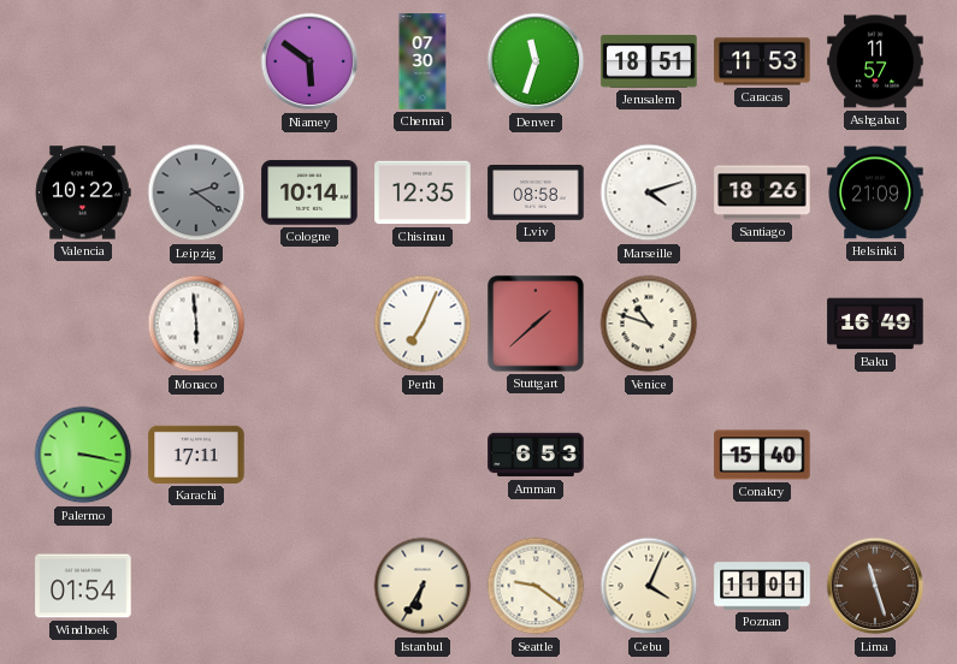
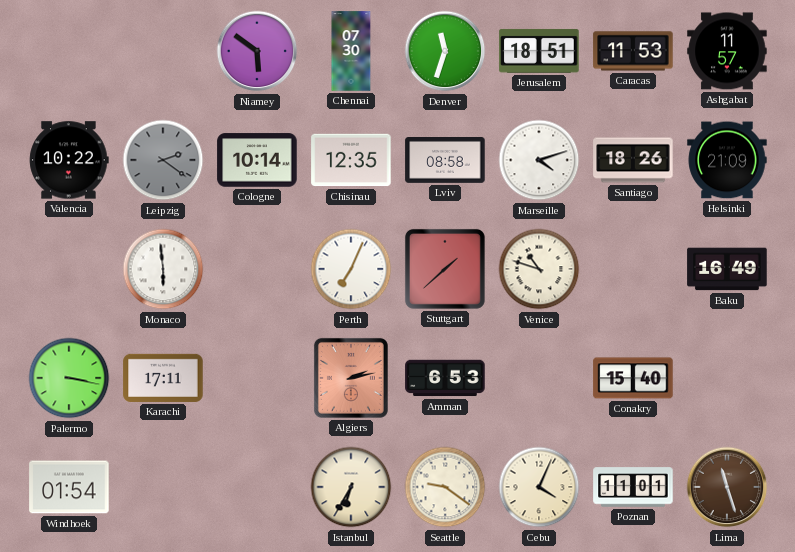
Algiers: none -> 2:13 (351, 378)
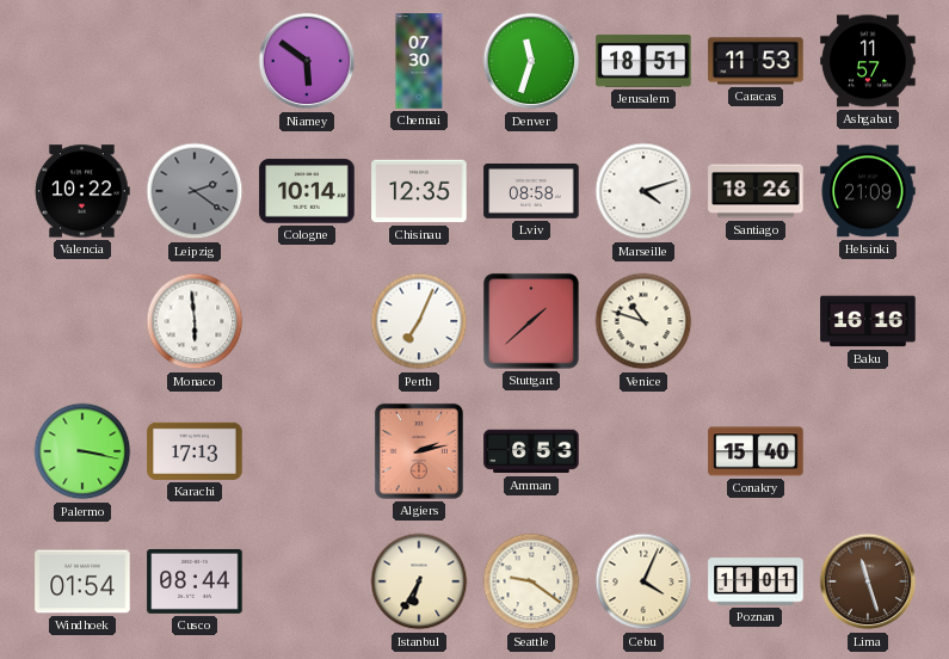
Baku: 16:49 -> 16:16 (868, 321)
Karachi: 17:11 -> 17:13 (195, 451)
Cusco: none -> 08:44 (195, 581)
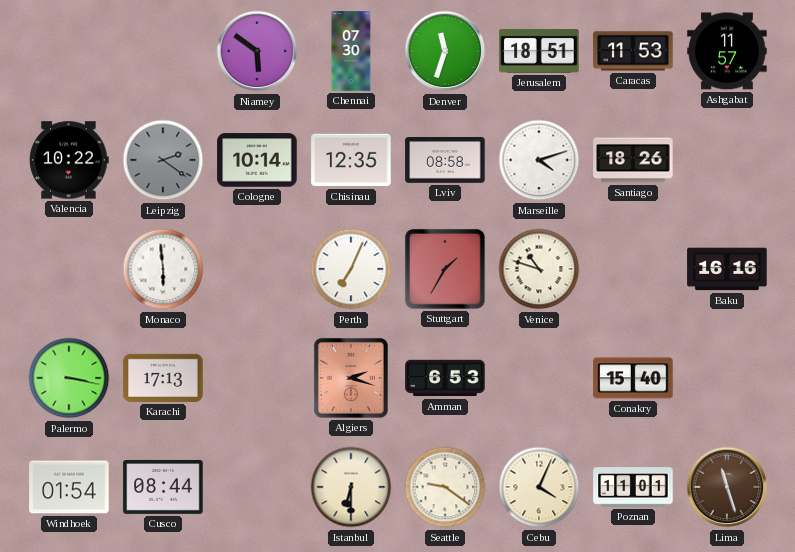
Helsinki: 21:09 -> none (868, 191)
Stuttgart: 1:38 -> 1:35 (445, 269)
Algiers: 2:13 -> 2:18 (351, 378)
Istanbul: 6:35 -> 6:30 (351, 487)
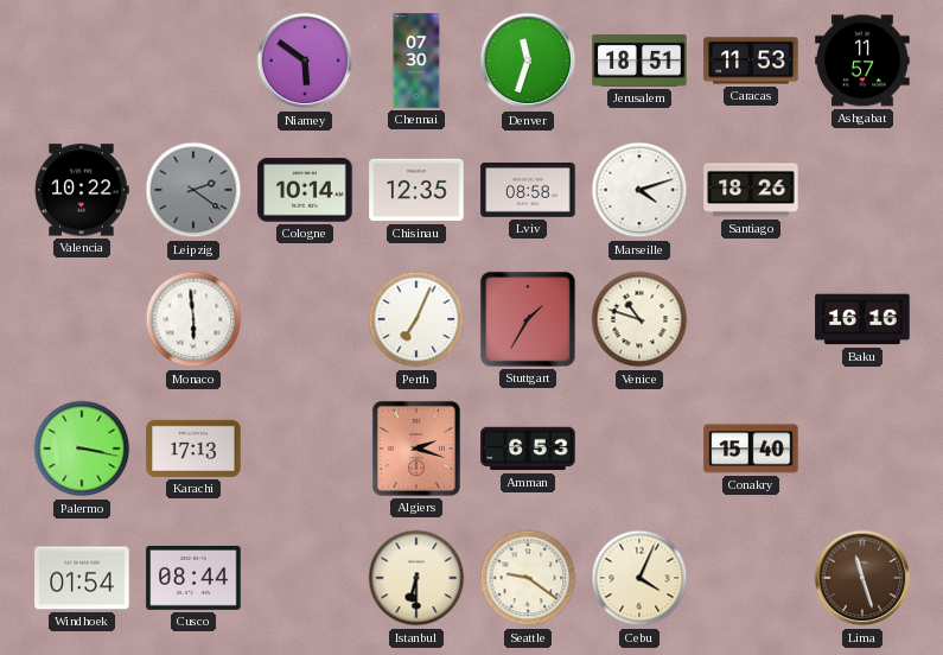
Poznan: 11:01 -> none (633, 487)
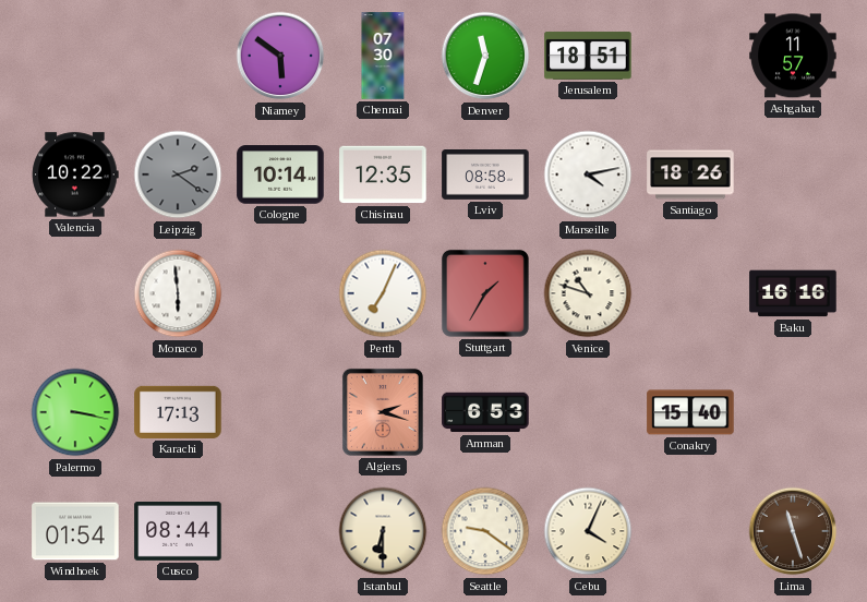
Caracas: 11:53 -> none (751, 61)
Marseille: 4:12 -> 4:13 (588, 174)
